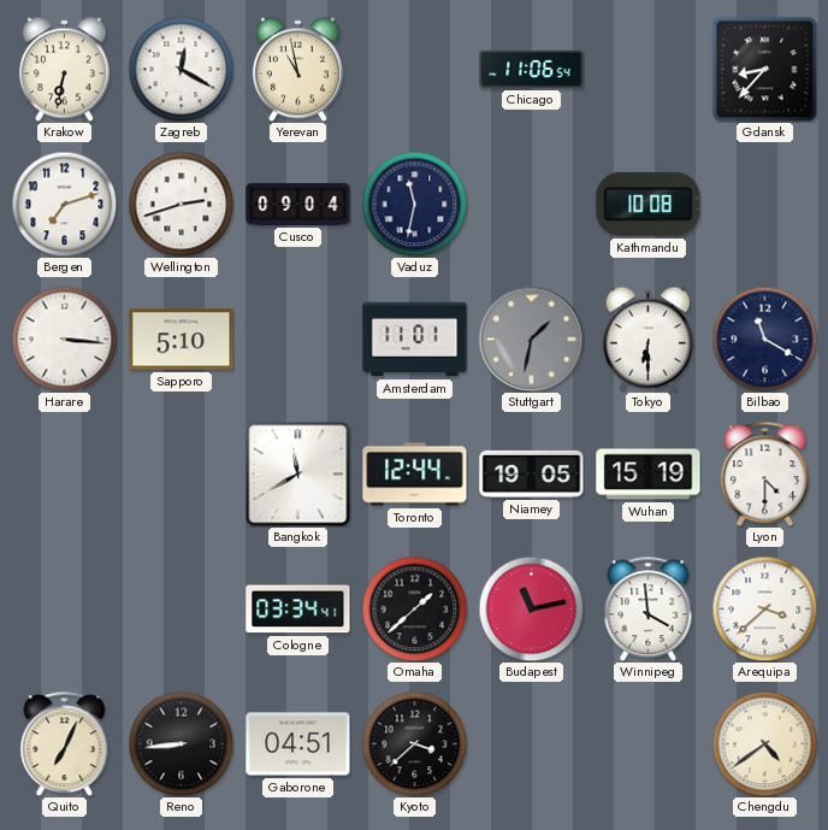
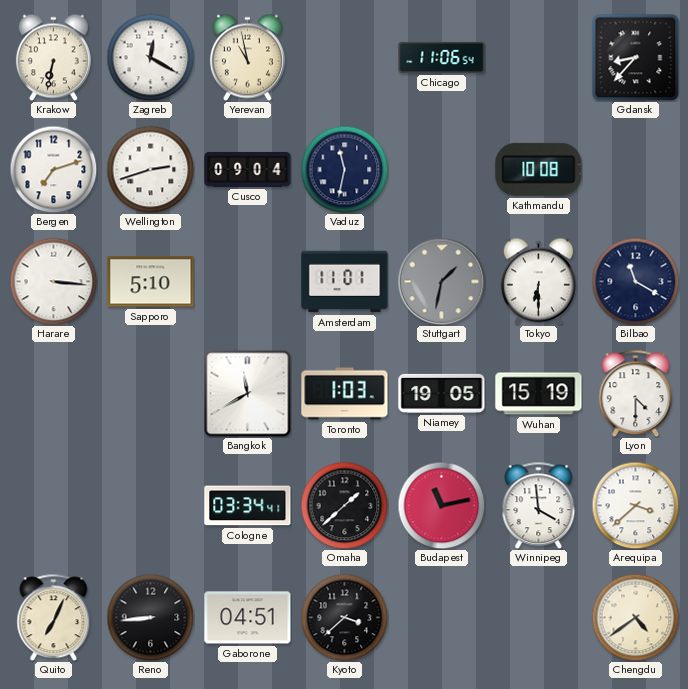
Toronto: 12:44 -> 1:03 (345, 394)
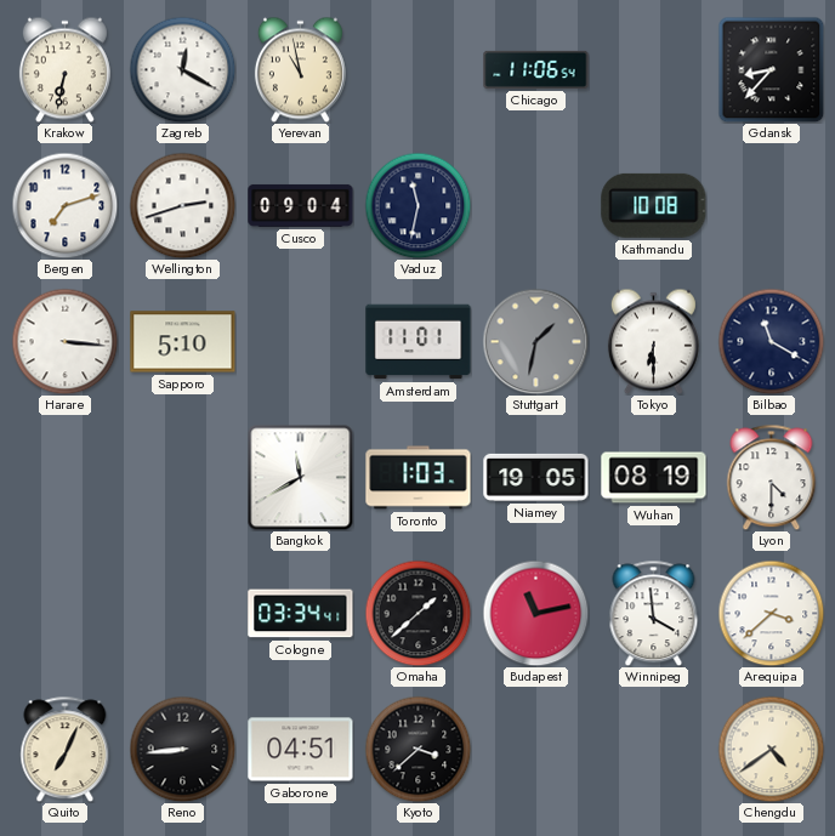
Wuhan: 15:19 -> 08:19 (654, 478)
